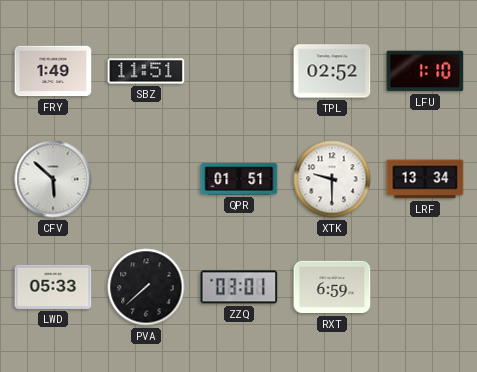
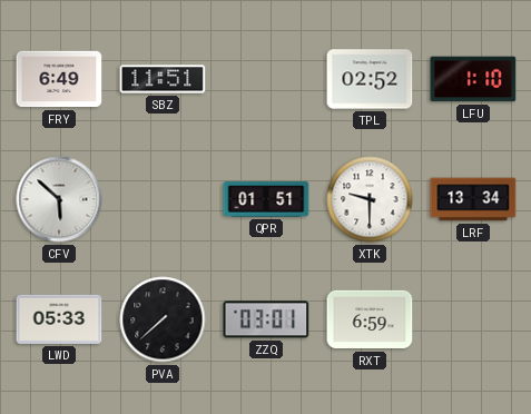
FRY: 1:49 -> 6:49 (59, 79)
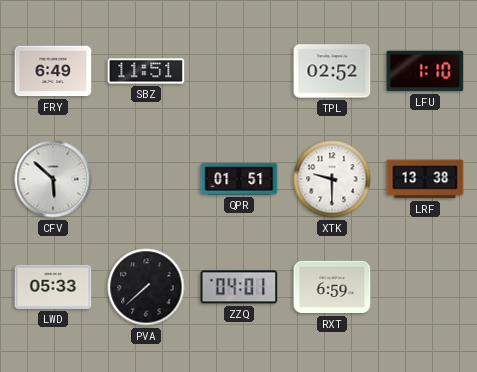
LRF: 13:34 -> 13:38 (425, 179)
ZZQ: 03:01 -> 04:01 (239, 287)
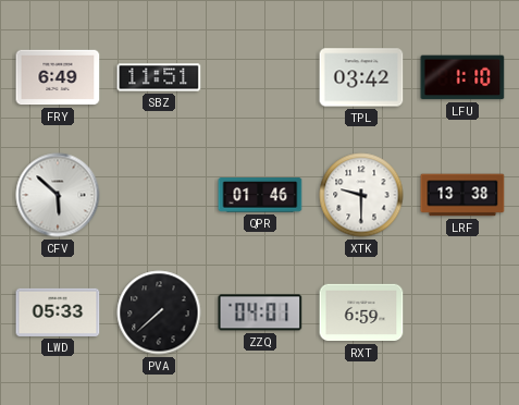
TPL: 02:52 -> 03:42 (361, 77)
QPR: 01:51 -> 01:46 (260, 195)
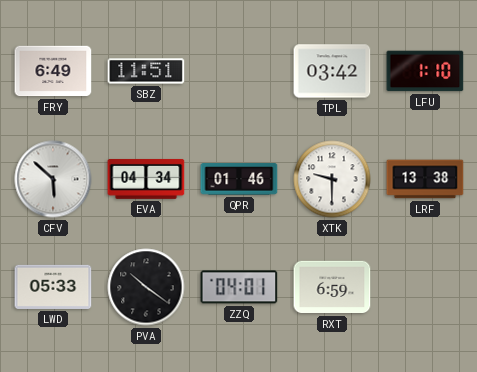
EVA: none -> 04:34 (146, 179)
PVA: 7:38 -> 10:21 (146, 287)
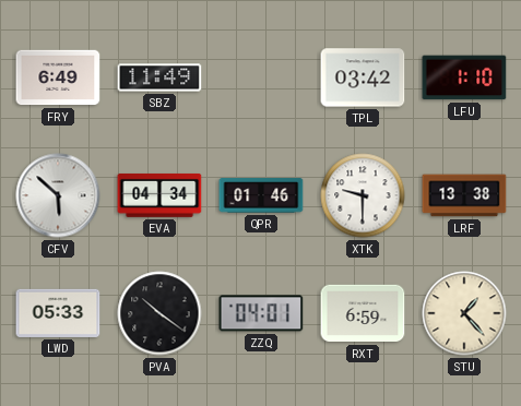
SBZ: 11:51 -> 11:49 (159, 77)
STU: none -> 1:23 (464, 313)
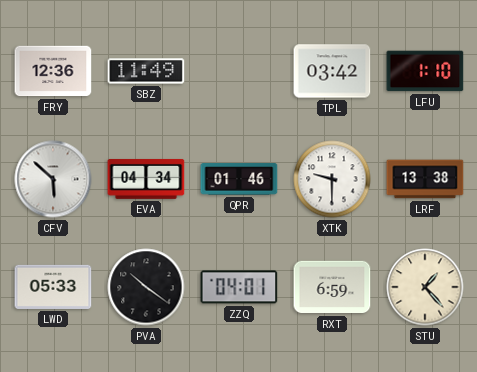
FRY: 6:49 -> 12:36 (53, 71)
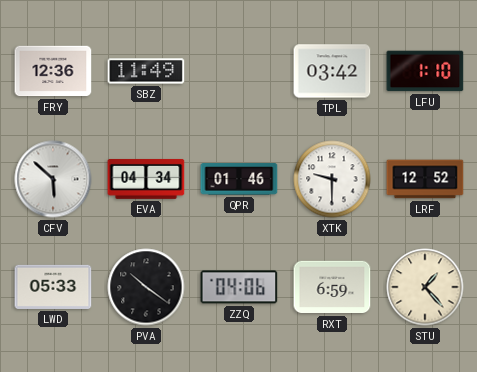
LRF: 13:38 -> 12:52 (425, 179)
ZZQ: 04:01 -> 04:06 (239, 287)
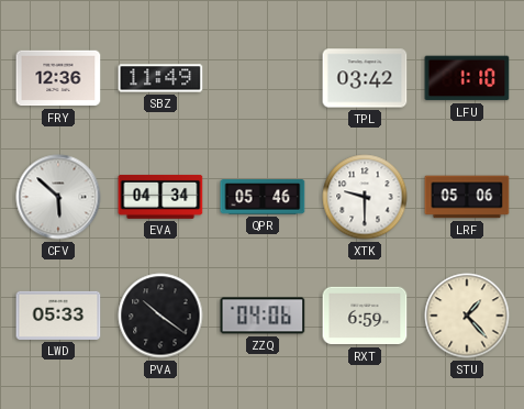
QPR: 01:46 -> 05:46 (263, 197)
LRF: 12:52 -> 05:06 (467, 197)
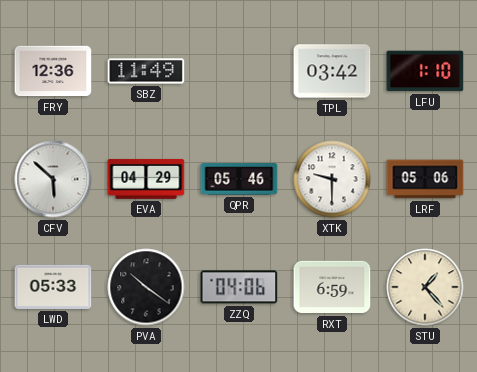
EVA: 04:34 -> 04:29 (146, 179)
